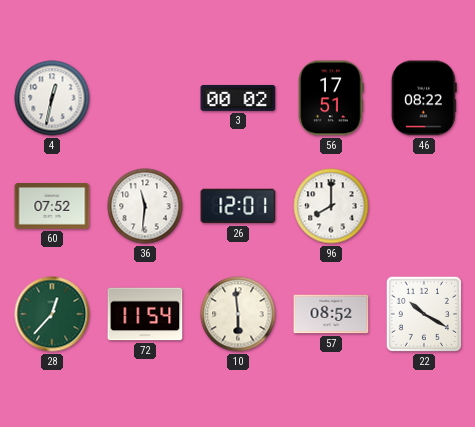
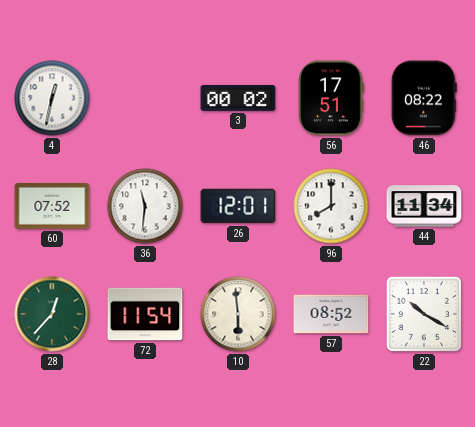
44: none -> 11:34 (424, 206)
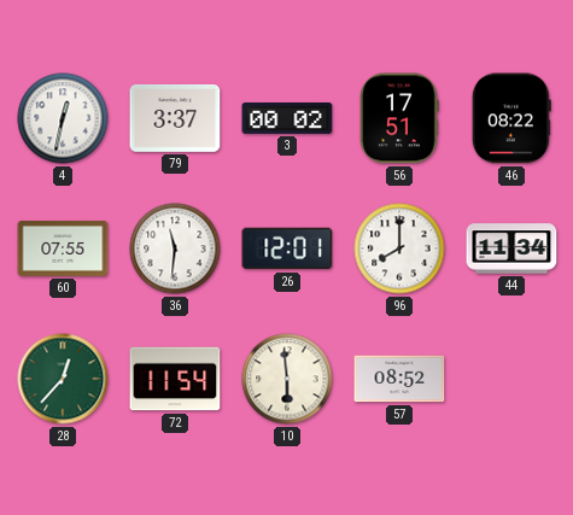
79: none -> 3:37 (175, 118)
60: 07:52 -> 07:55 (63, 250)
22: 10:20 -> none (424, 314)
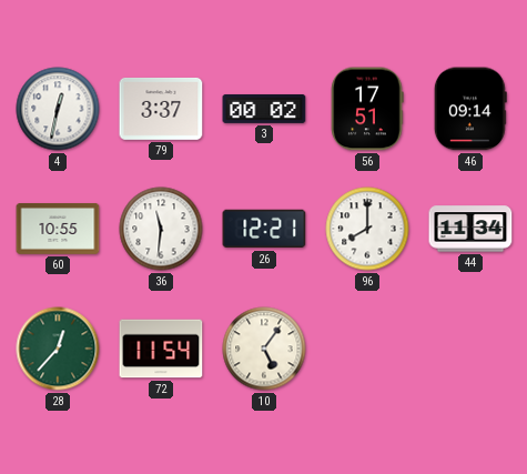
46: 08:22 -> 09:14 (470, 109)
60: 07:55 -> 10:55 (58, 230)
26: 12:01 -> 12:21 (264, 229)
10: 5:59 -> 5:06 (264, 349)
57: 08:52 -> none (399, 379)
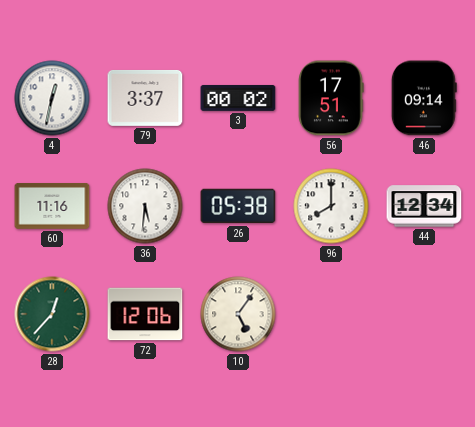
60: 10:55 -> 11:16 (52, 207)
36: 11:31 -> 5:31 (145, 206)
26: 12:21 -> 05:38 (238, 206)
44: 11:34 -> 12:34 (424, 206)
72: 11:54 -> 12:06 (145, 314)
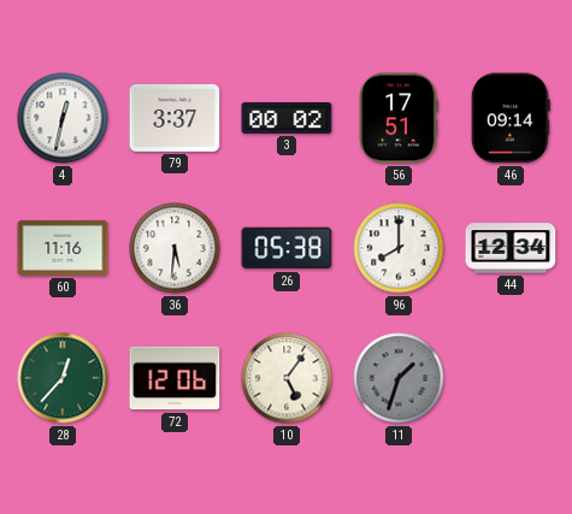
11: none -> 1:33 (399, 378)
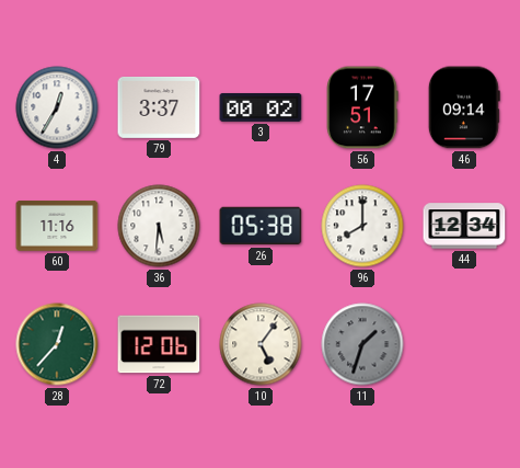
4: 12:32 -> 12:35 (57, 107)
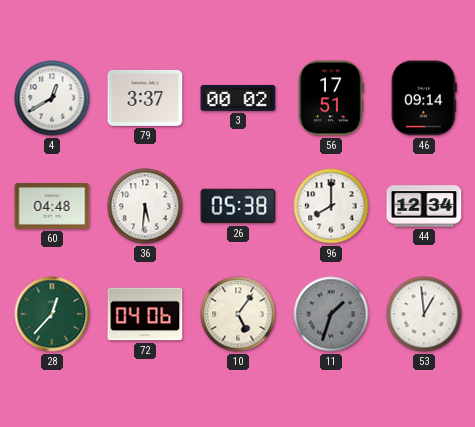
4: 12:35 -> 12:40 (52, 98)
60: 11:16 -> 04:48 (52, 207)
72: 12:06 -> 04:06 (145, 314)
53: none -> 12:59 (424, 314)
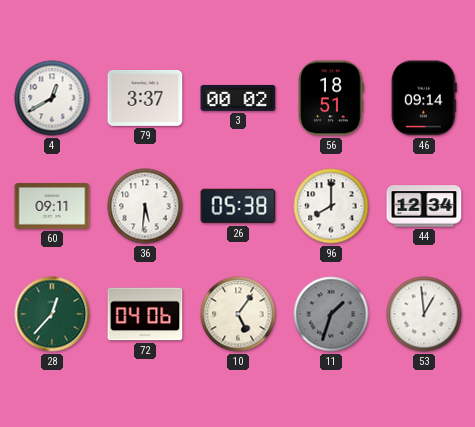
56: 17:51 -> 18:51 (331, 98)
60: 04:48 -> 09:11 (52, 207)
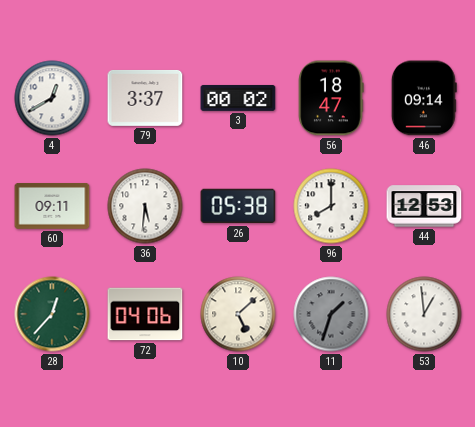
56: 18:51 -> 18:47 (331, 98)
44: 12:34 -> 12:53 (424, 206)
10: 5:06 -> 5:08 (238, 314)
